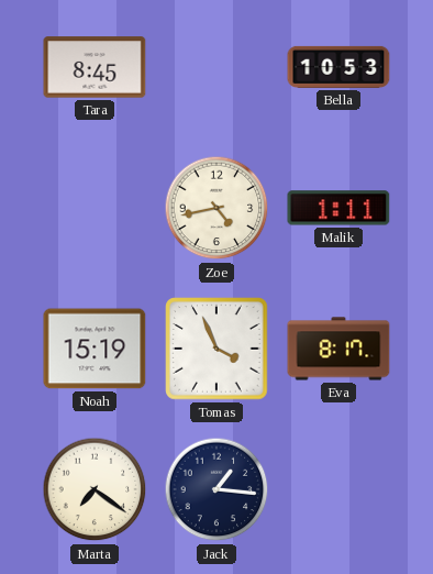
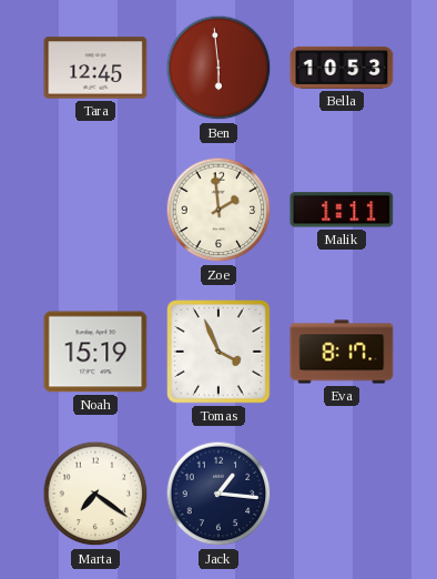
Tara: 8:45 -> 12:45 (95, 68)
Ben: none -> 5:59 (218, 68)
Zoe: 4:43 -> 1:59 (218, 210)
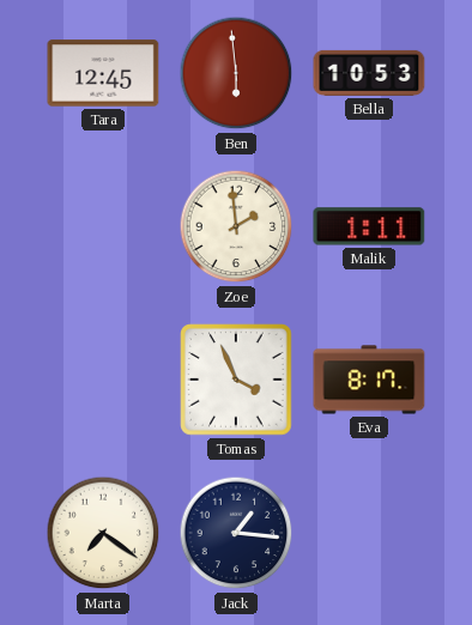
Noah: 15:19 -> none (95, 352)
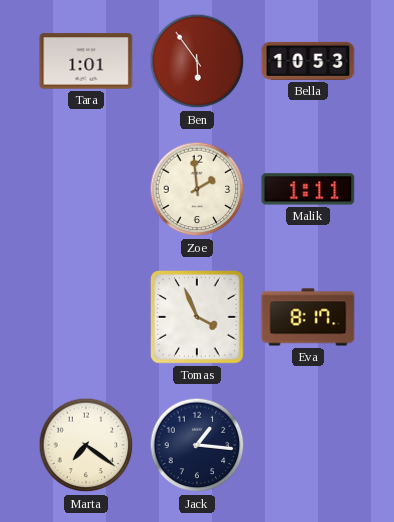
Tara: 12:45 -> 1:01 (86, 61)
Ben: 5:59 -> 5:54 (197, 61)
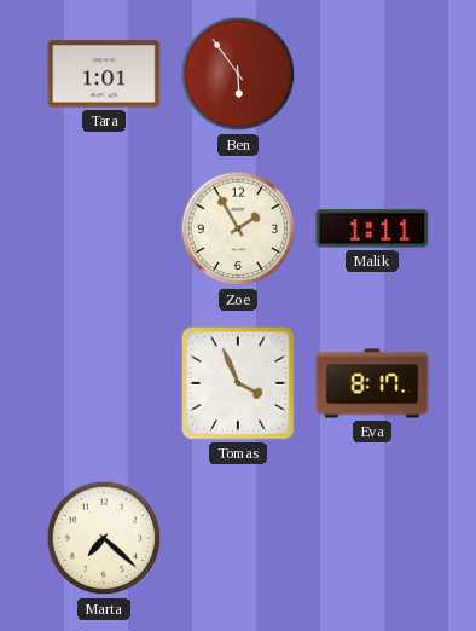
Bella: 10:53 -> none (308, 61)
Zoe: 1:59 -> 1:55 (238, 228)
Marta: 7:21 -> 7:22 (104, 538)
Jack: 1:16 -> none (197, 445)
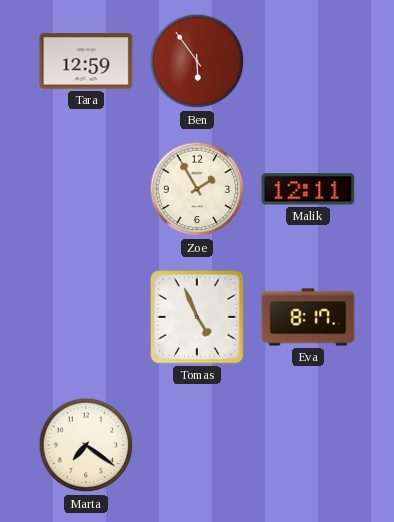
Tara: 1:01 -> 12:59 (86, 61)
Malik: 1:11 -> 12:11 (308, 189)
Tomas: 3:56 -> 4:56 (197, 317)
Marta: 7:22 -> 7:21 (86, 445)
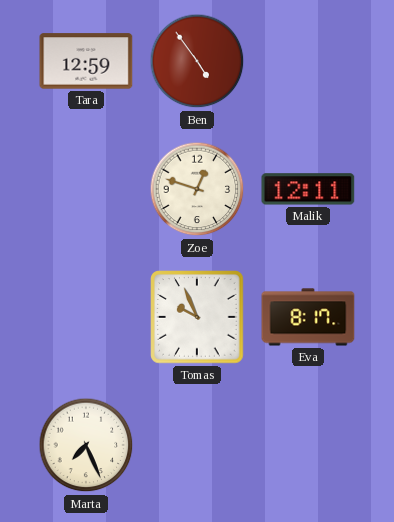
Ben: 5:54 -> 4:54 (197, 61)
Zoe: 1:55 -> 12:48 (197, 189)
Tomas: 4:56 -> 9:56 (197, 317)
Marta: 7:21 -> 7:26 (86, 445)
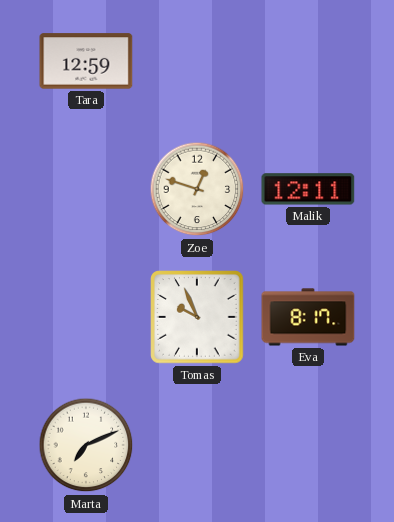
Ben: 4:54 -> none (197, 61)
Marta: 7:26 -> 7:11 (86, 445)
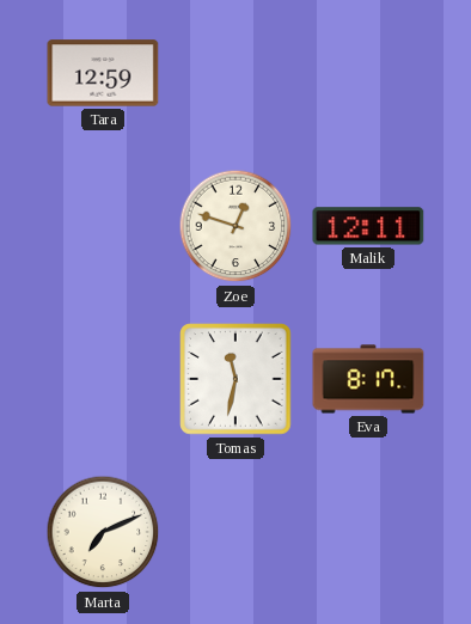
Tomas: 9:56 -> 11:32 (235, 379)
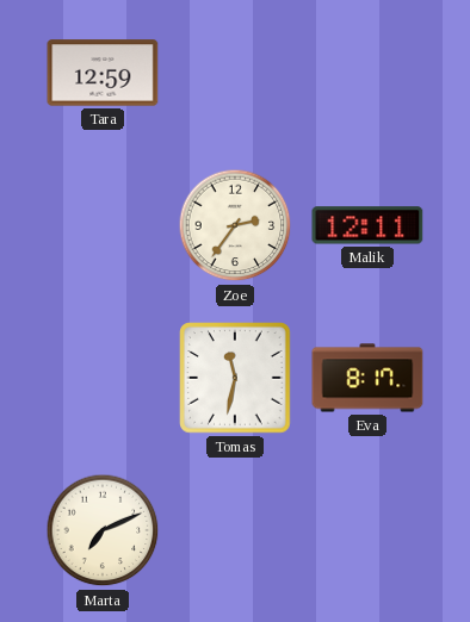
Zoe: 12:48 -> 2:36 (235, 225)
